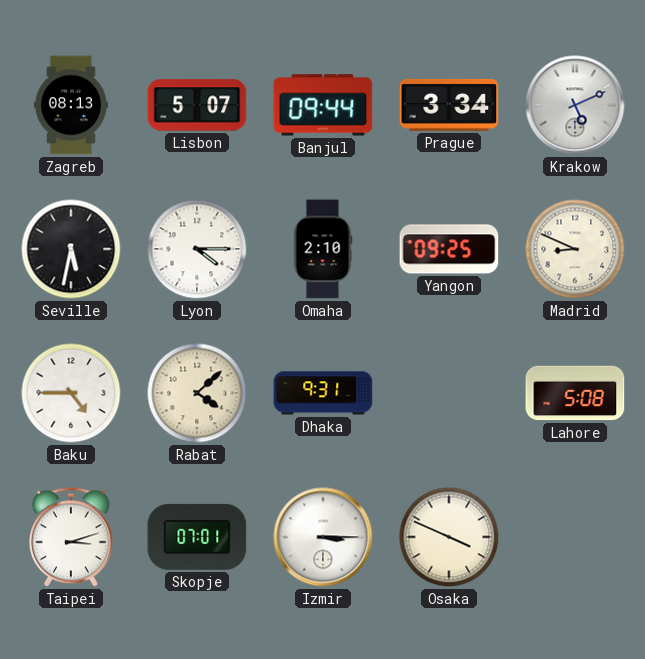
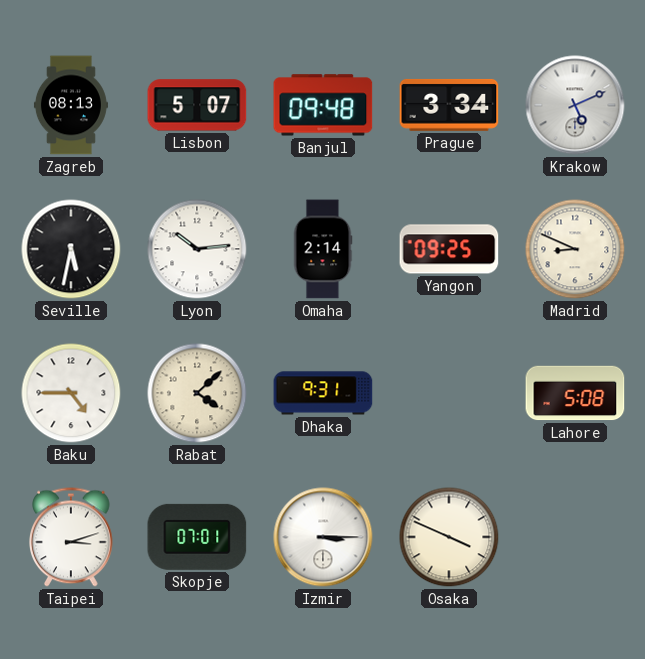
Banjul: 09:44 -> 09:48 (323, 105)
Lyon: 4:15 -> 10:14 (197, 249)
Omaha: 2:10 -> 2:14 (323, 249)
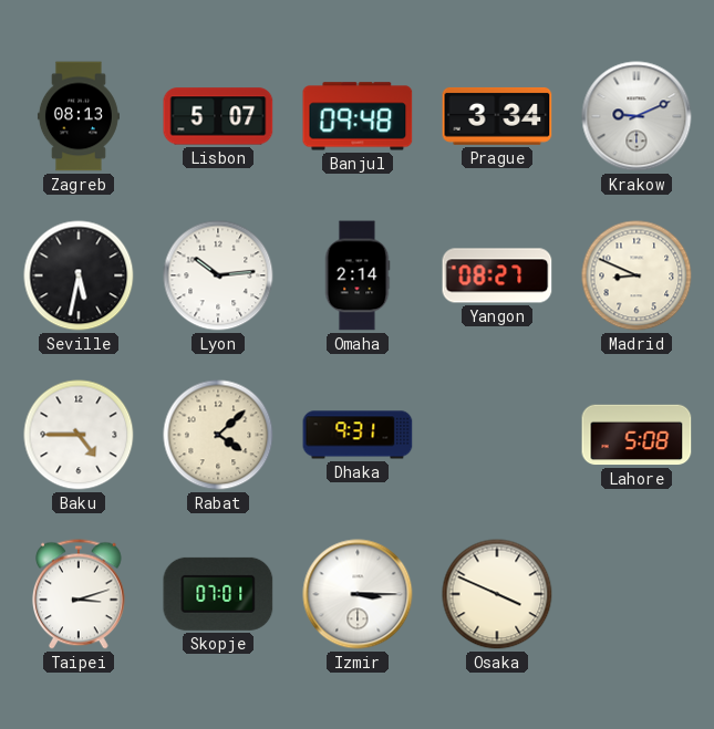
Krakow: 5:11 -> 9:11 (637, 116)
Yangon: 09:25 -> 08:27 (497, 275)
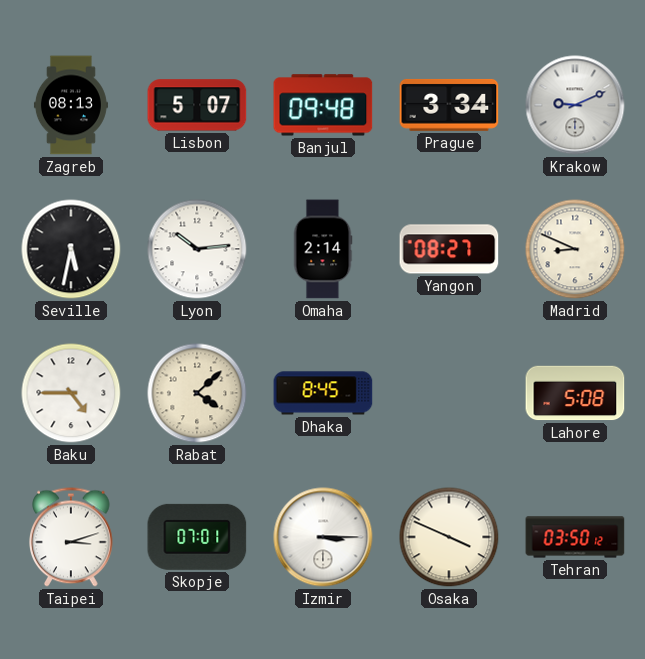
Dhaka: 9:31 -> 8:45 (323, 393)
Tehran: none -> 03:50 (575, 537)
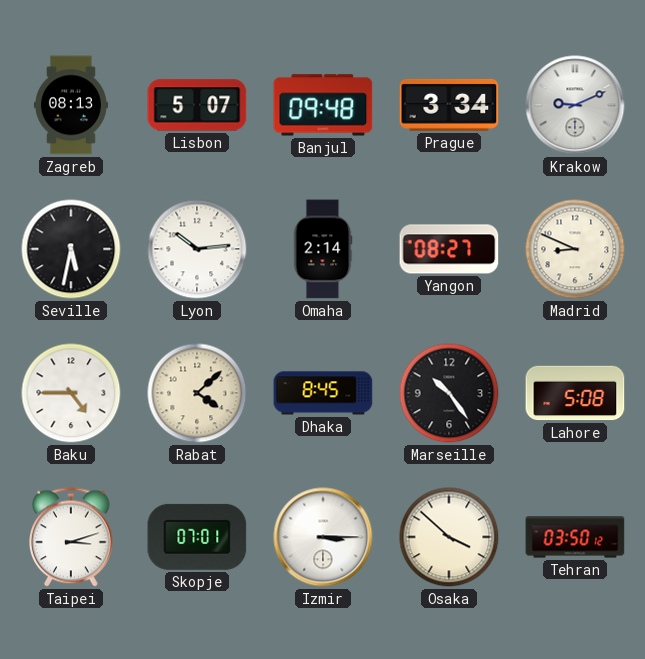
Marseille: none -> 10:24 (449, 393)
Osaka: 3:49 -> 3:52 (449, 537)
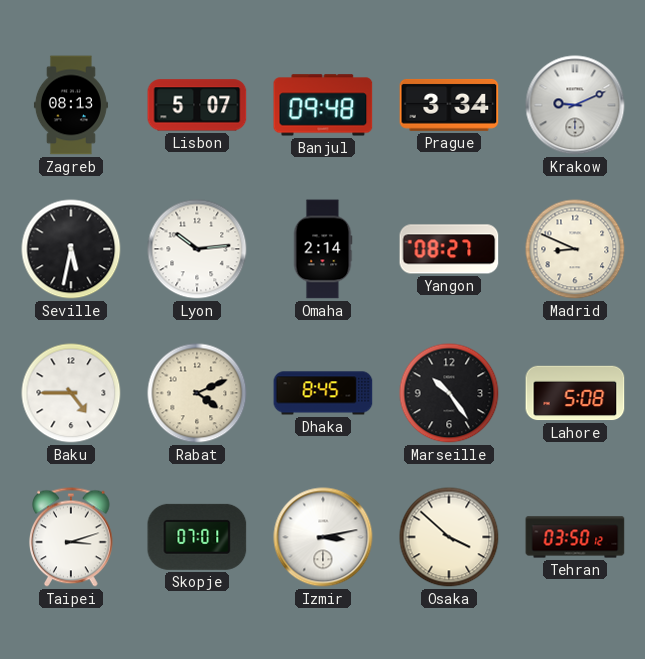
Rabat: 4:08 -> 4:11 (197, 393)
Izmir: 3:15 -> 3:13 (323, 537)
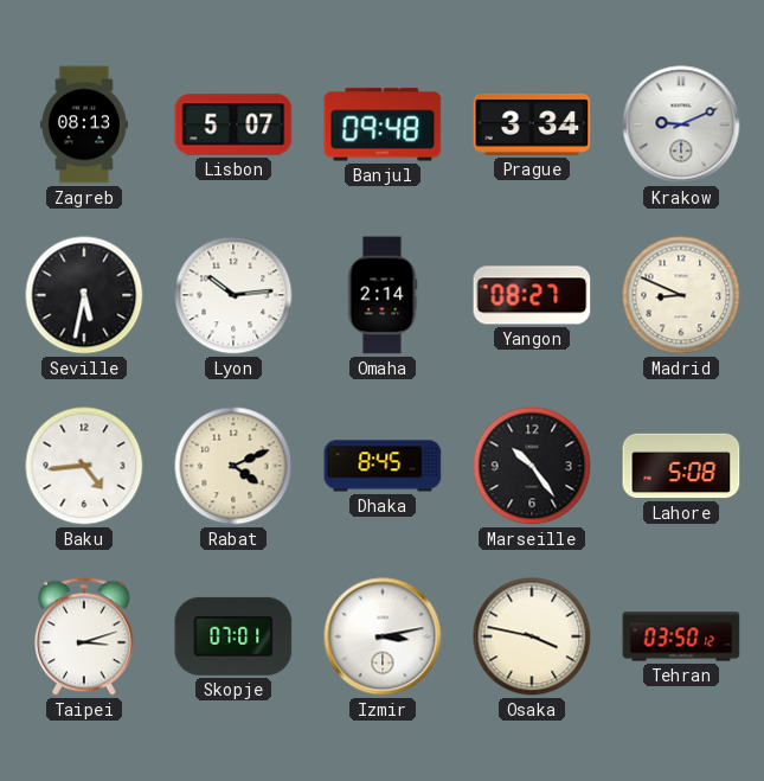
Baku: 4:45 -> 4:44 (84, 466)
Osaka: 3:52 -> 3:47 (532, 636)
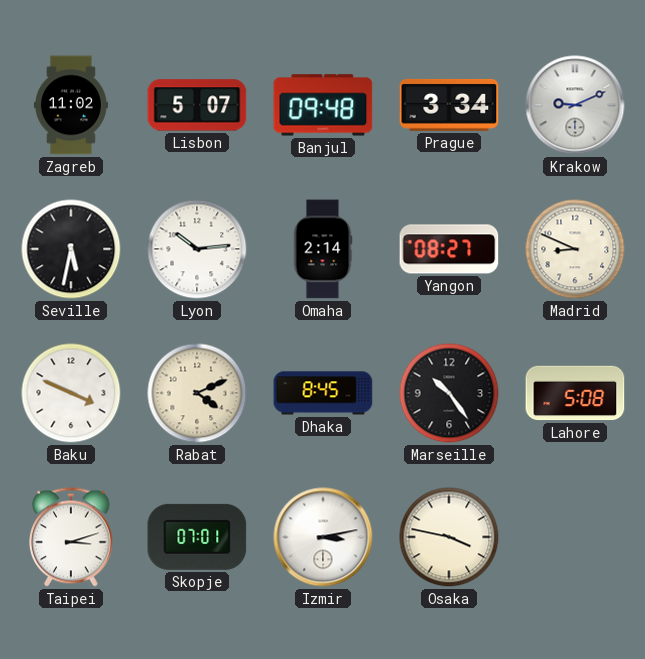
Zagreb: 08:13 -> 11:02 (71, 105)
Baku: 4:44 -> 3:49 (71, 393)
Tehran: 03:50 -> none (681, 636)
